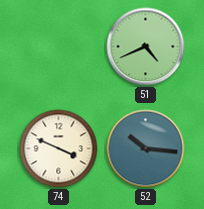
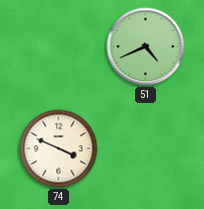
52: 10:16 -> none (146, 149)
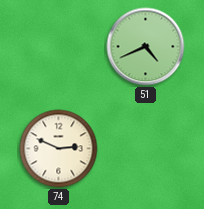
74: 3:49 -> 2:49 (59, 149)
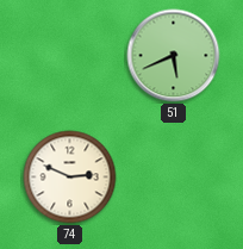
51: 4:41 -> 5:41 (174, 56)
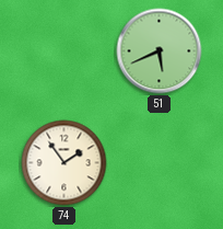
74: 2:49 -> 1:54 (64, 163)
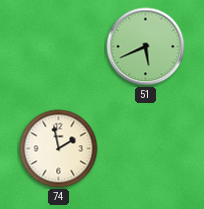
74: 1:54 -> 1:58 (59, 149)
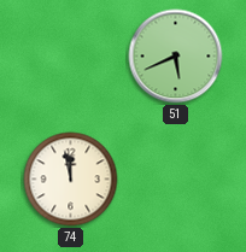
74: 1:58 -> 11:58 (71, 180)
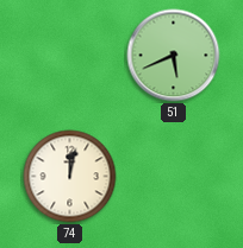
74: 11:58 -> 12:02 (70, 177)
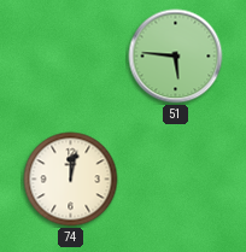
51: 5:41 -> 5:46 (176, 57)
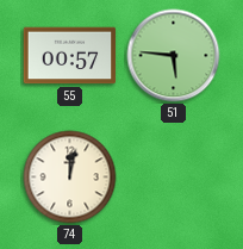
55: none -> 00:57 (70, 56)
